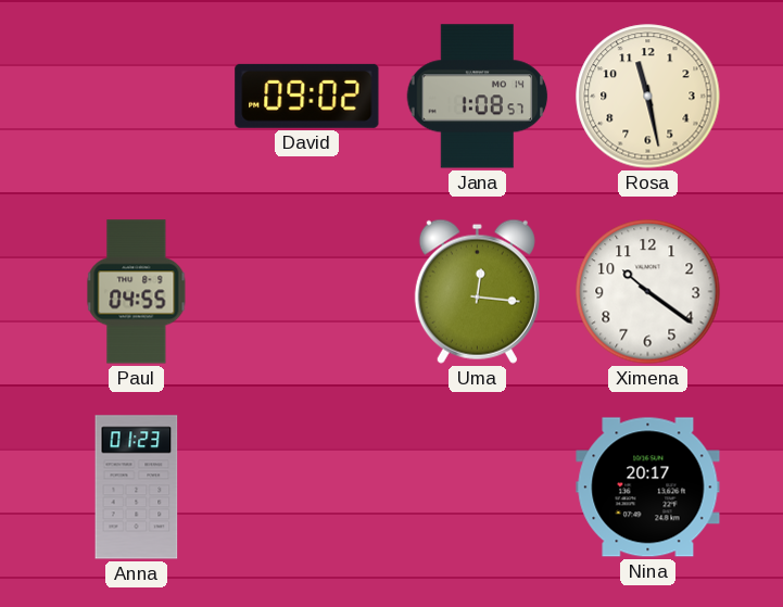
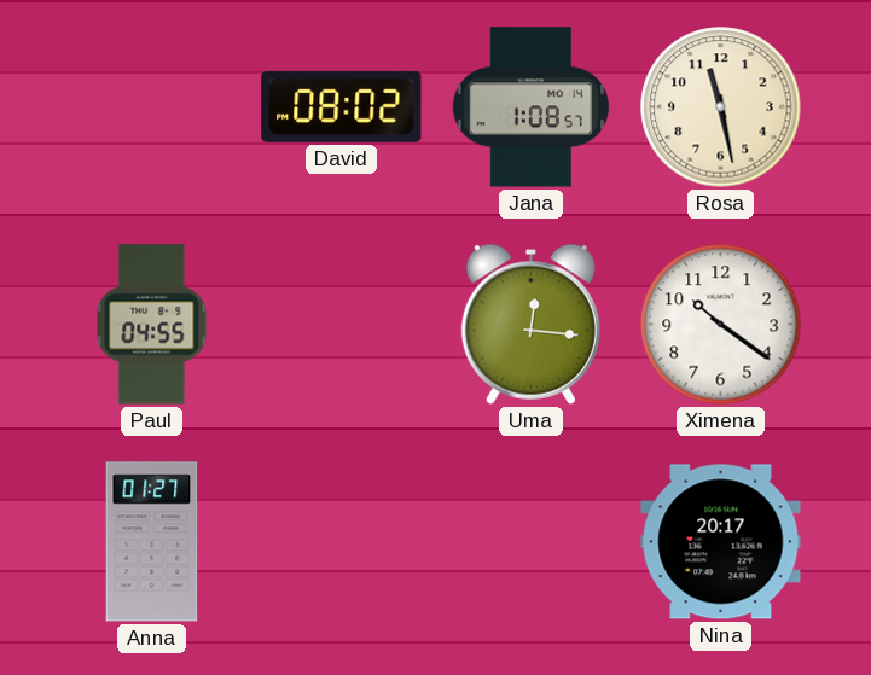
David: 09:02 -> 08:02 (342, 106)
Anna: 01:23 -> 01:27 (152, 542)
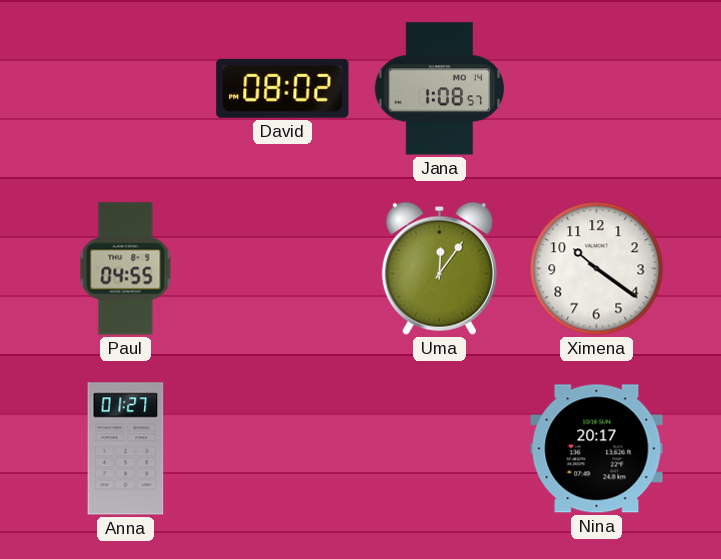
Rosa: 11:28 -> none (721, 107)
Uma: 12:16 -> 12:06 (439, 268)
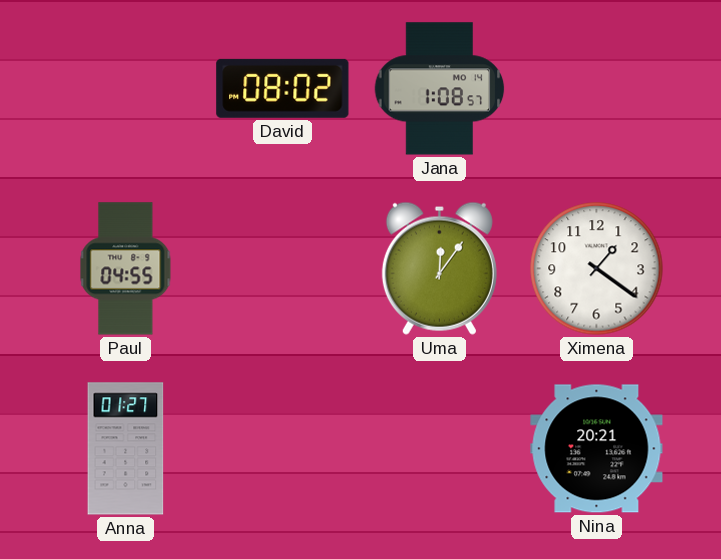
Ximena: 10:21 -> 1:21 (597, 269)
Nina: 20:17 -> 20:21 (597, 449)
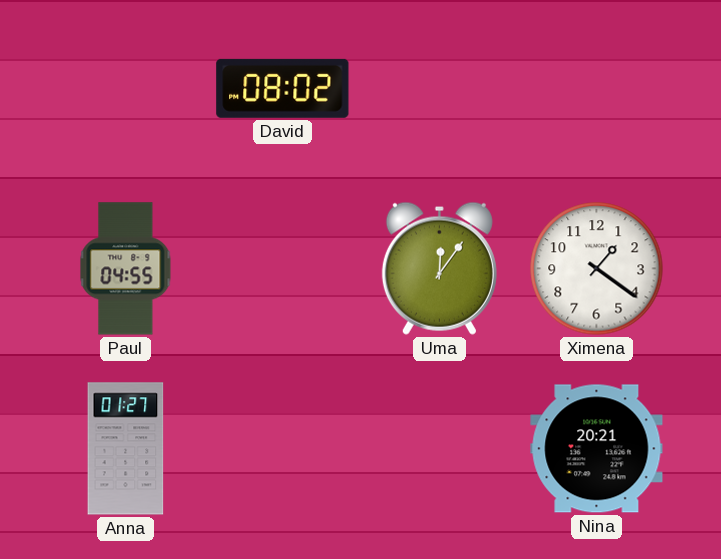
Jana: 1:08 -> none (440, 89)
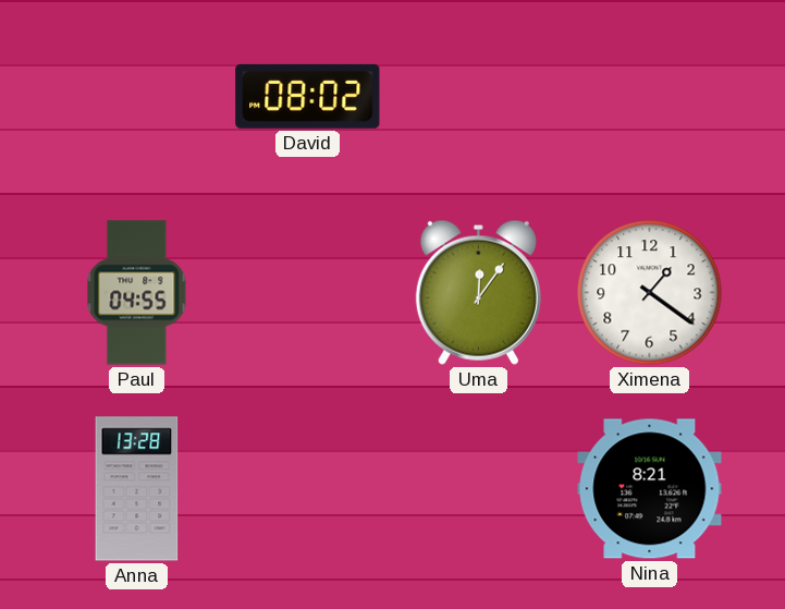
Anna: 01:27 -> 13:28 (137, 489)
Nina: 20:21 -> 8:21 (650, 489)
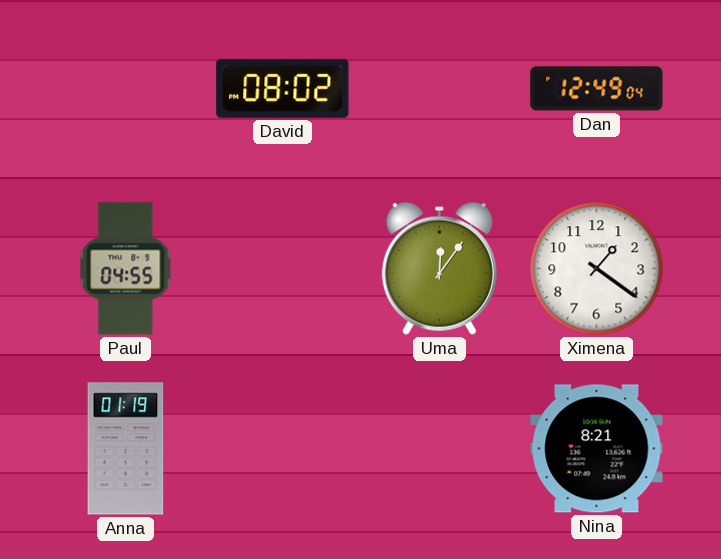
Dan: none -> 12:49 (597, 89)
Anna: 13:28 -> 01:19 (126, 449)
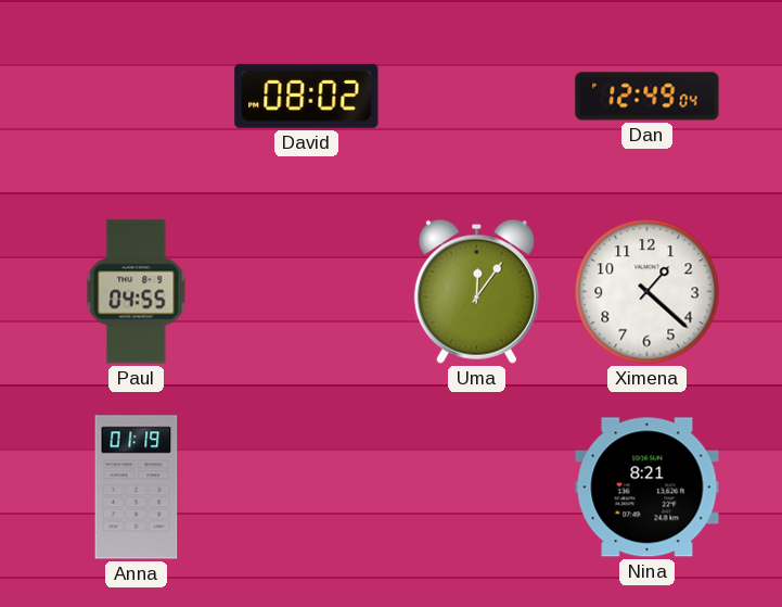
Ximena: 1:21 -> 1:22 (648, 292)
